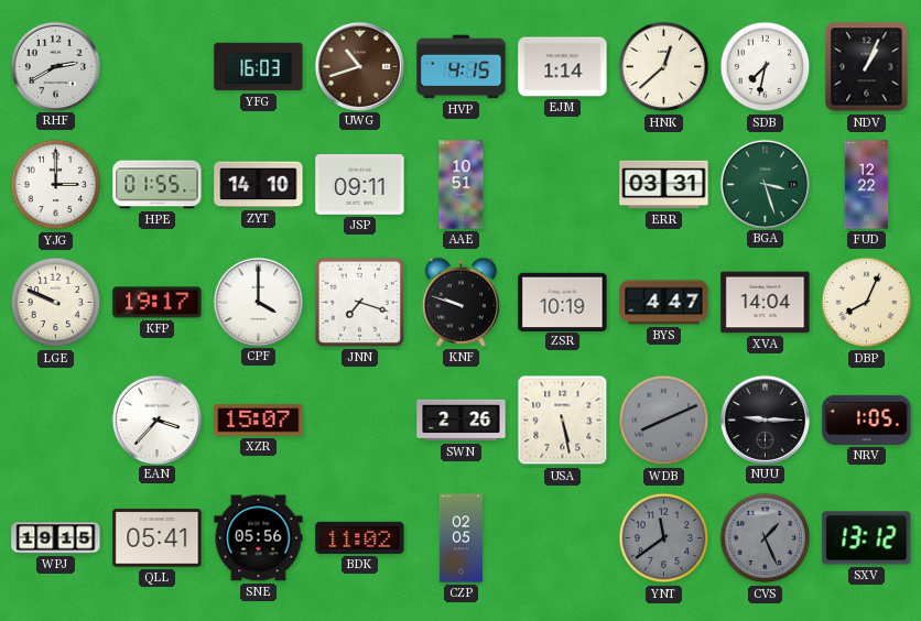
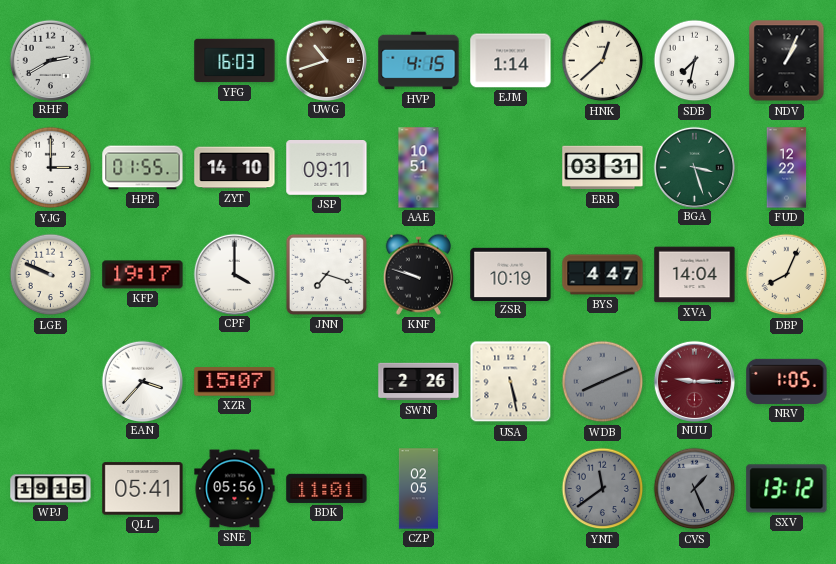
NUU dial: black -> burgundy (694, 381)
BDK: 11:02 -> 11:01 (327, 488)
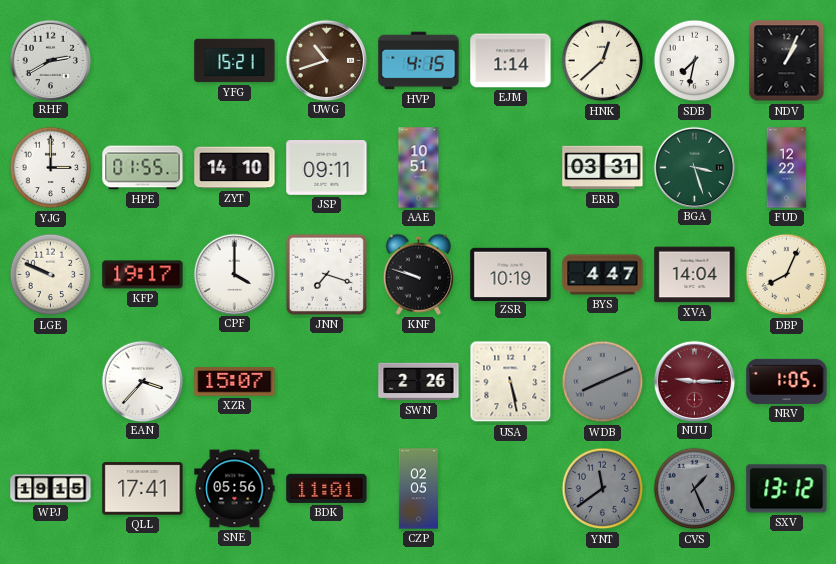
YFG: 16:03 -> 15:21 (235, 61)
QLL: 05:41 -> 17:41 (143, 489)
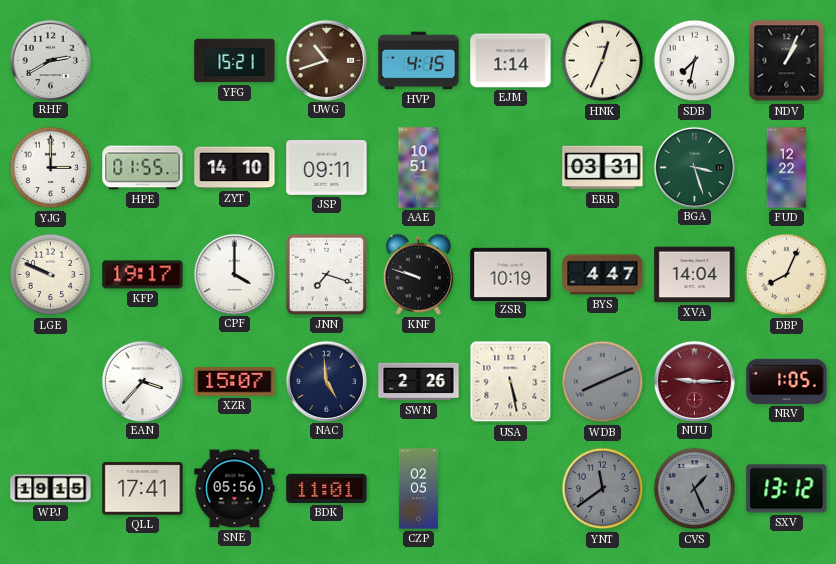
HNK: 12:38 -> 12:34 (603, 61)
NAC: none -> 4:59 (326, 381)
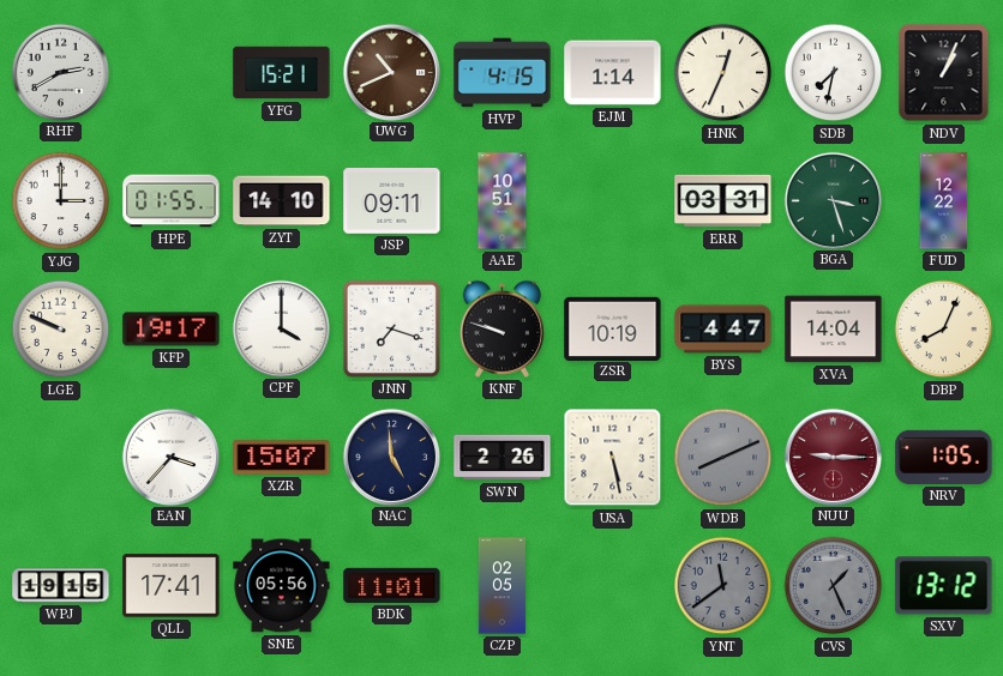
UWG: 10:42 -> 10:41 (391, 72)
